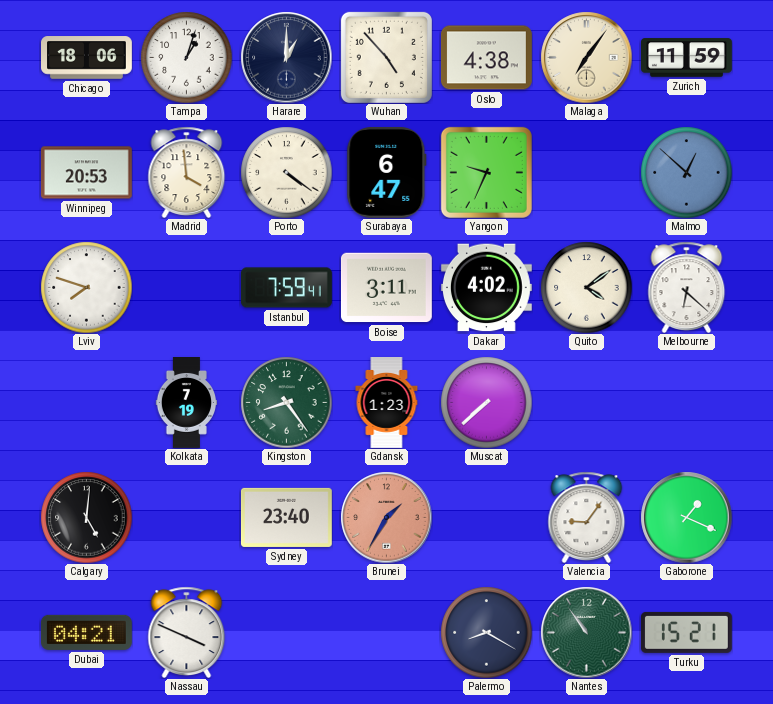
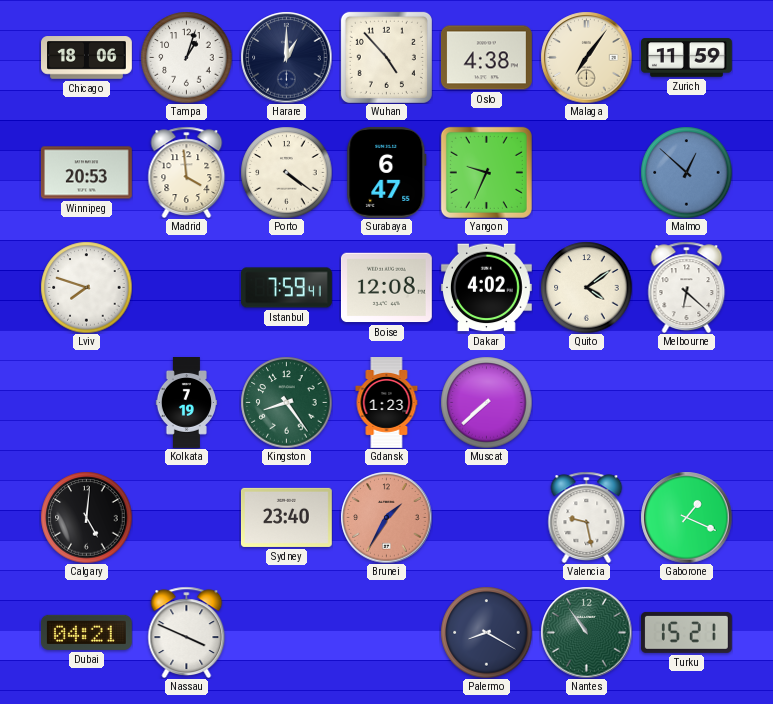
Boise: 3:11 -> 12:08 (386, 288)
Valencia: 9:06 -> 9:28 (587, 517)
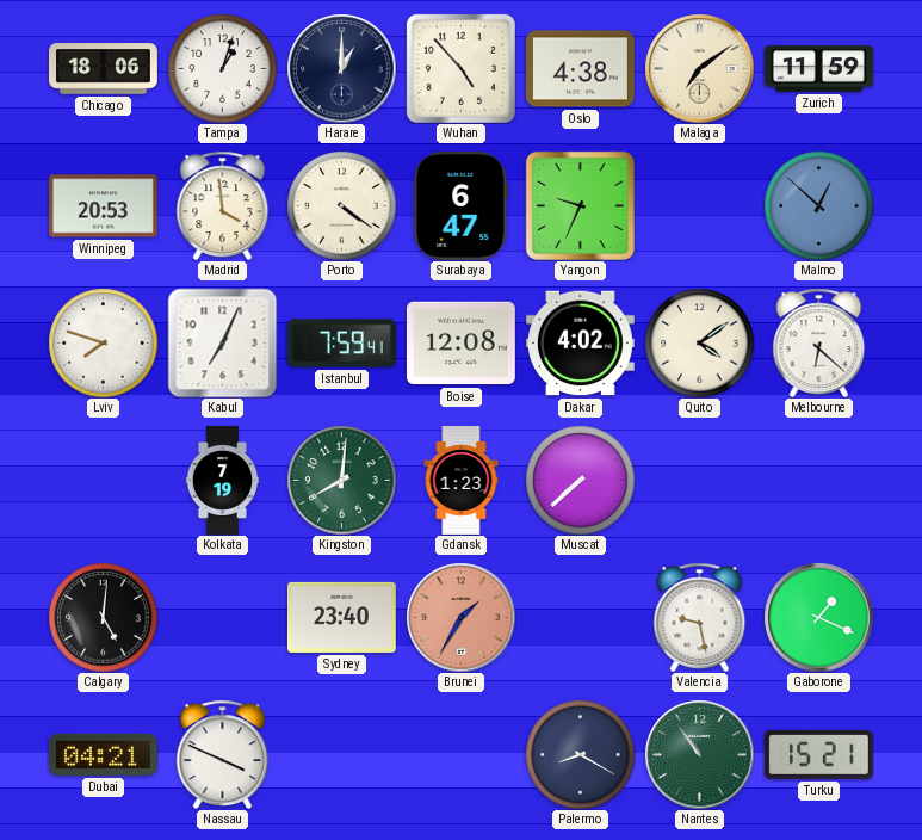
Malaga: 7:06 -> 7:09 (699, 68)
Kabul: none -> 7:04 (222, 342)
Kingston: 8:24 -> 8:01 (341, 480)
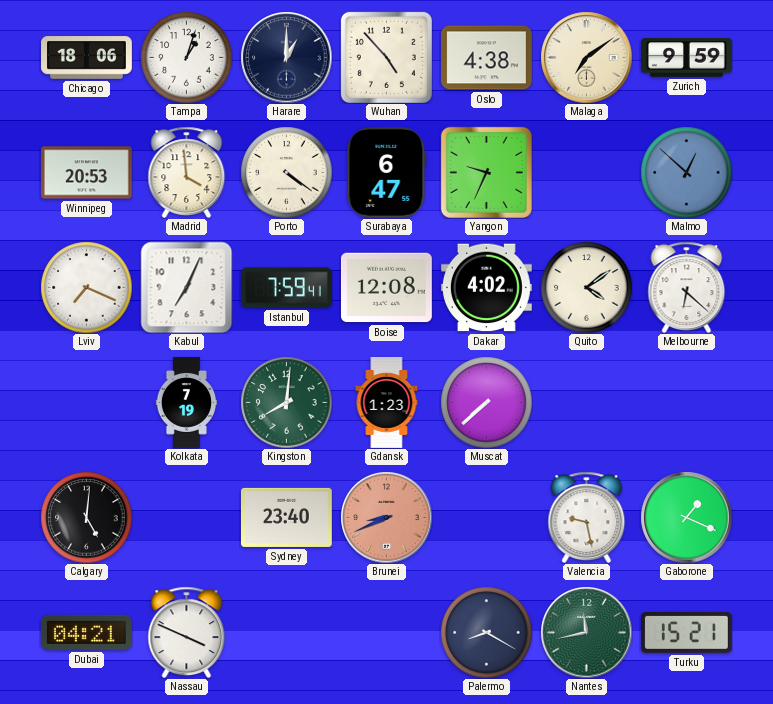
Zurich: 11:59 -> 9:59 (687, 58)
Lviv: 7:48 -> 7:19 (86, 287)
Brunei: 1:35 -> 8:41 (386, 517)
Nantes: 10:54 -> 11:43 (586, 632)
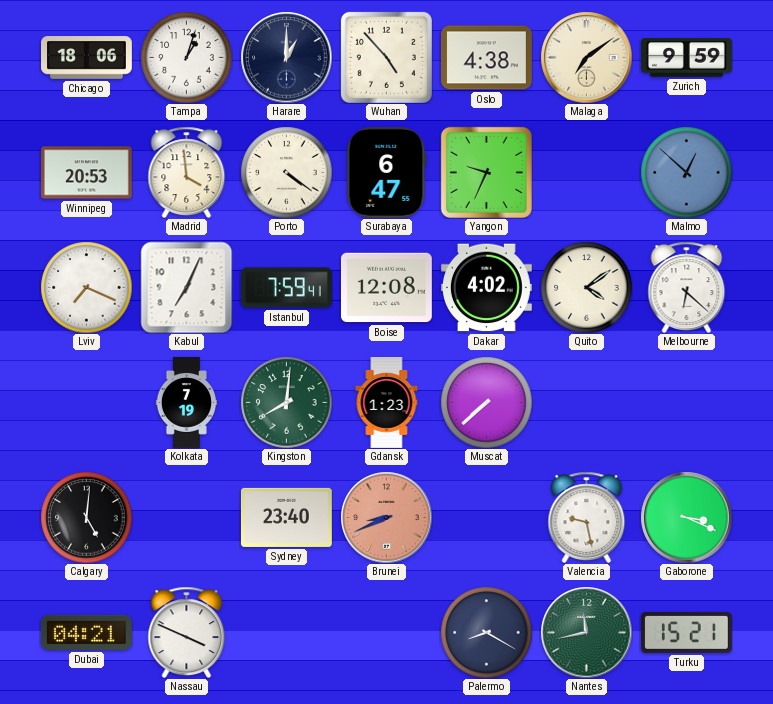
Gaborone: 1:19 -> 3:19 (686, 517)
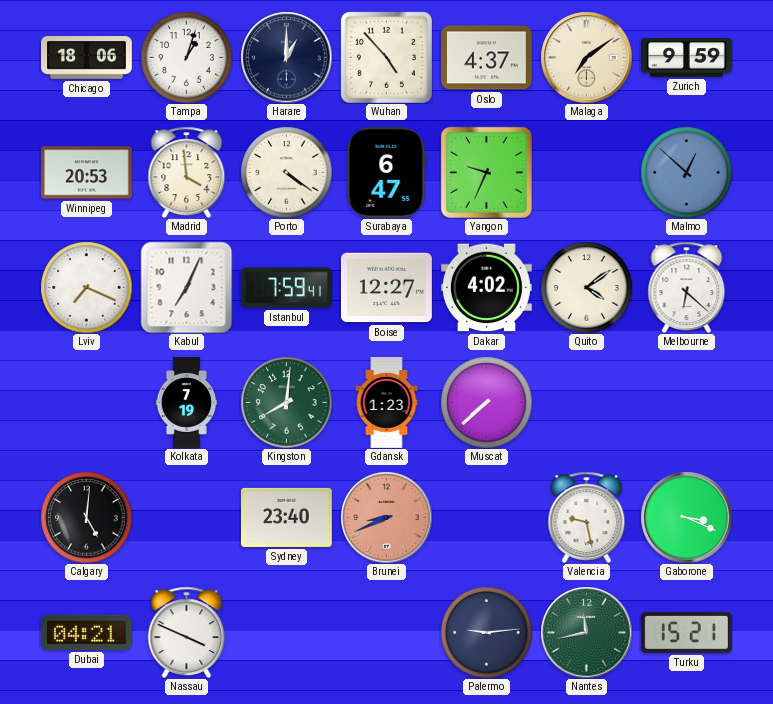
Oslo: 4:38 -> 4:37 (486, 58)
Boise: 12:08 -> 12:27 (386, 288)
Palermo: 8:20 -> 9:14 (486, 632)
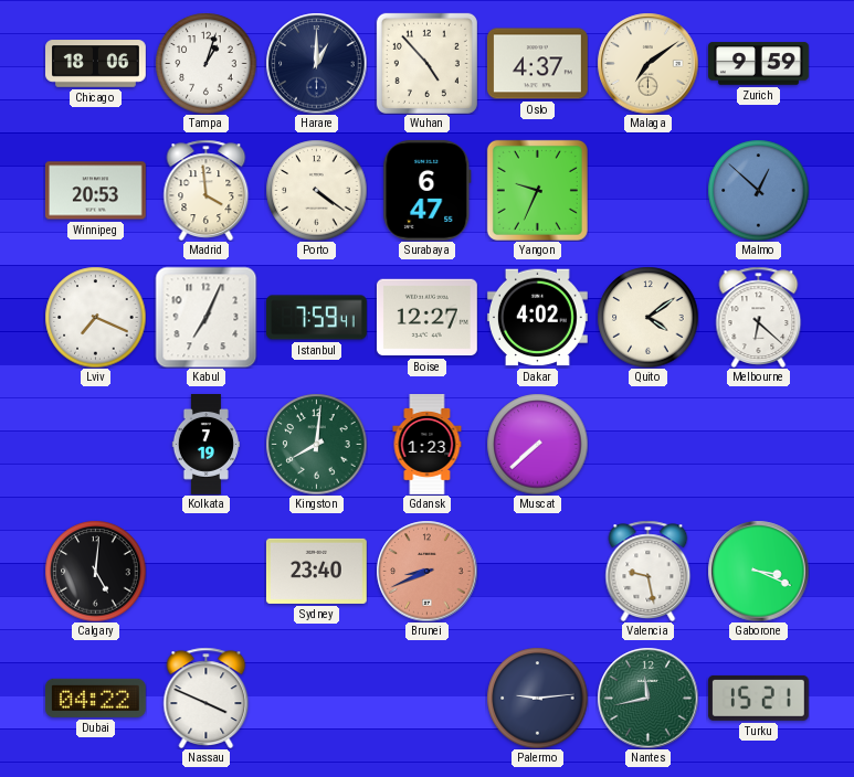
Dubai: 04:21 -> 04:22 (95, 698)
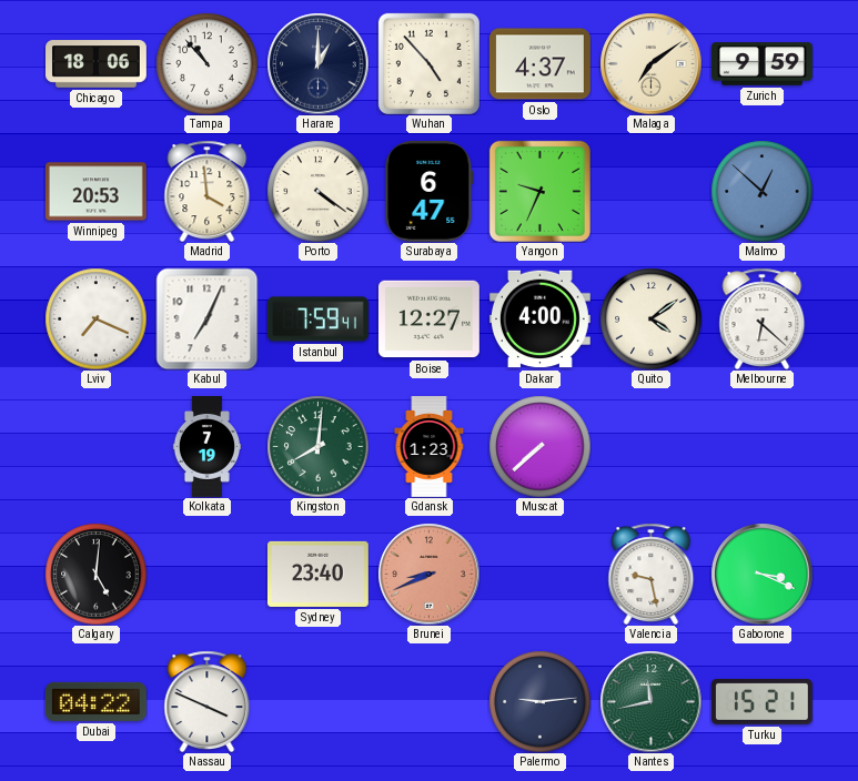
Tampa: 1:03 -> 10:53 (206, 63)
Dakar: 4:02 -> 4:00 (539, 319)
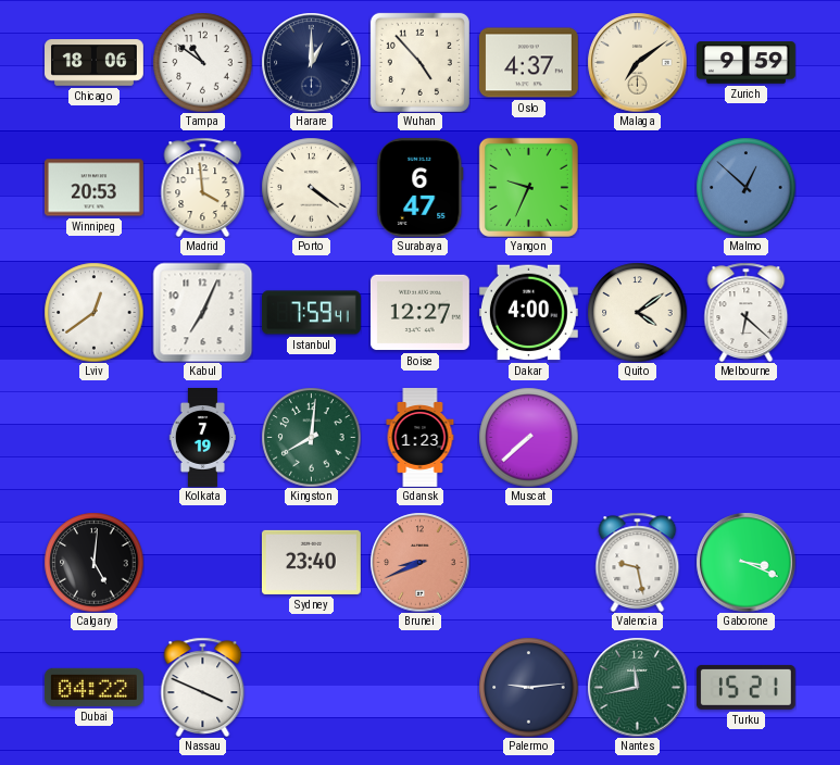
Tampa: 10:53 -> 10:51 (202, 62)
Lviv: 7:19 -> 12:39 (93, 312)
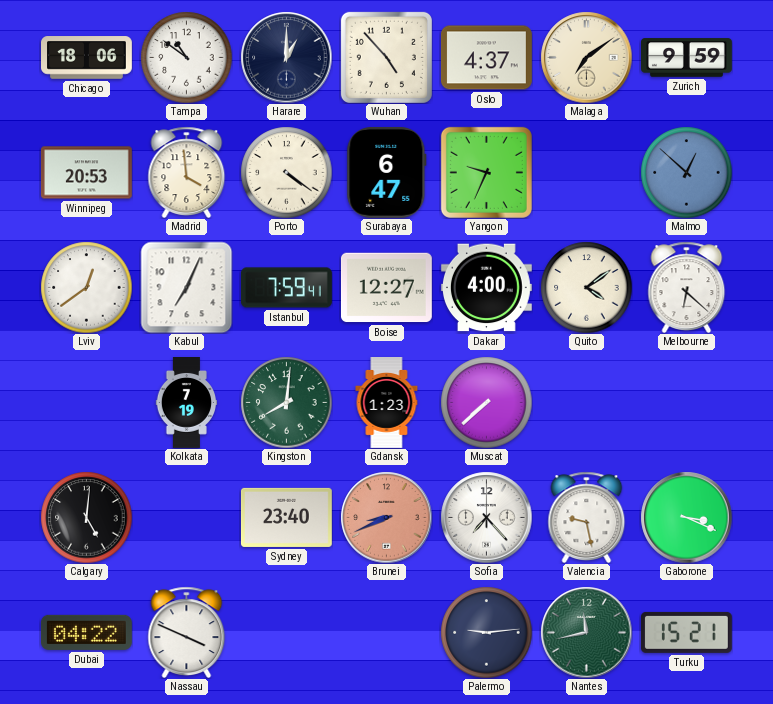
Sofia: none -> 7:23 (486, 517)
